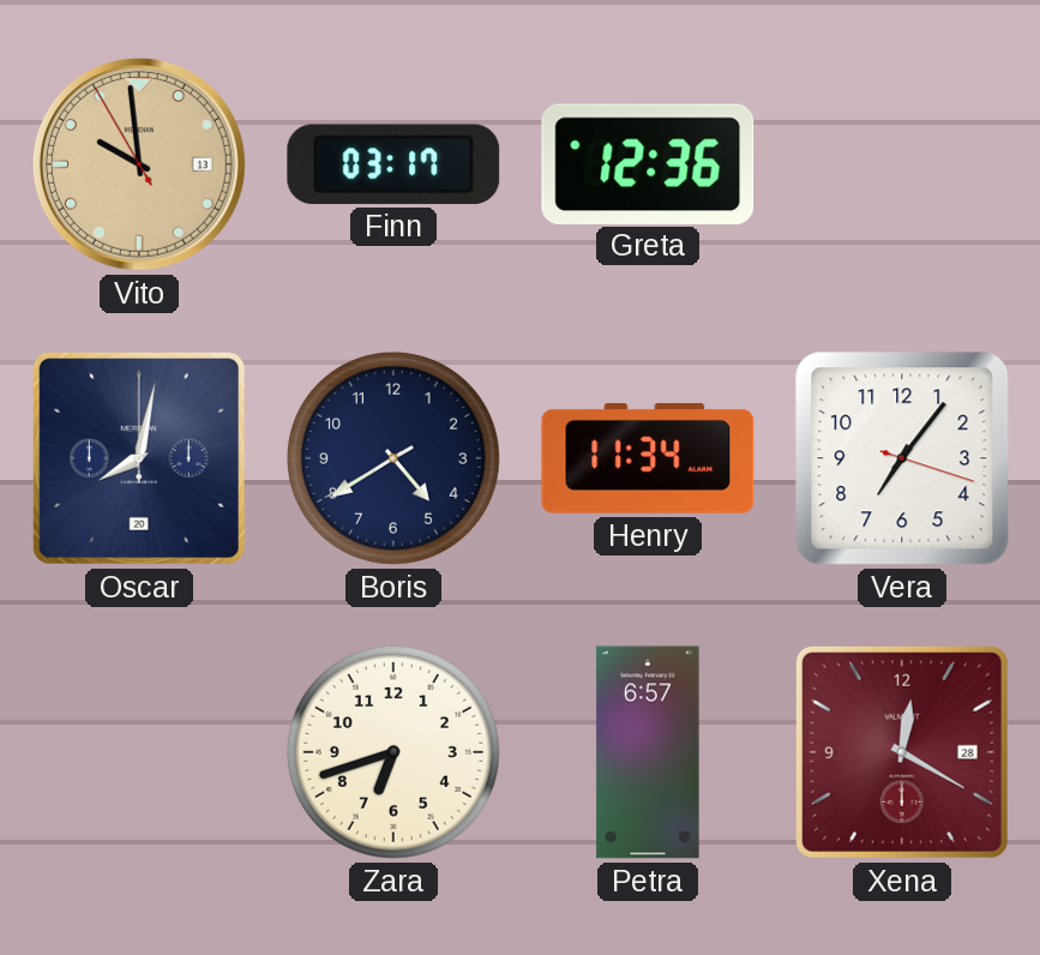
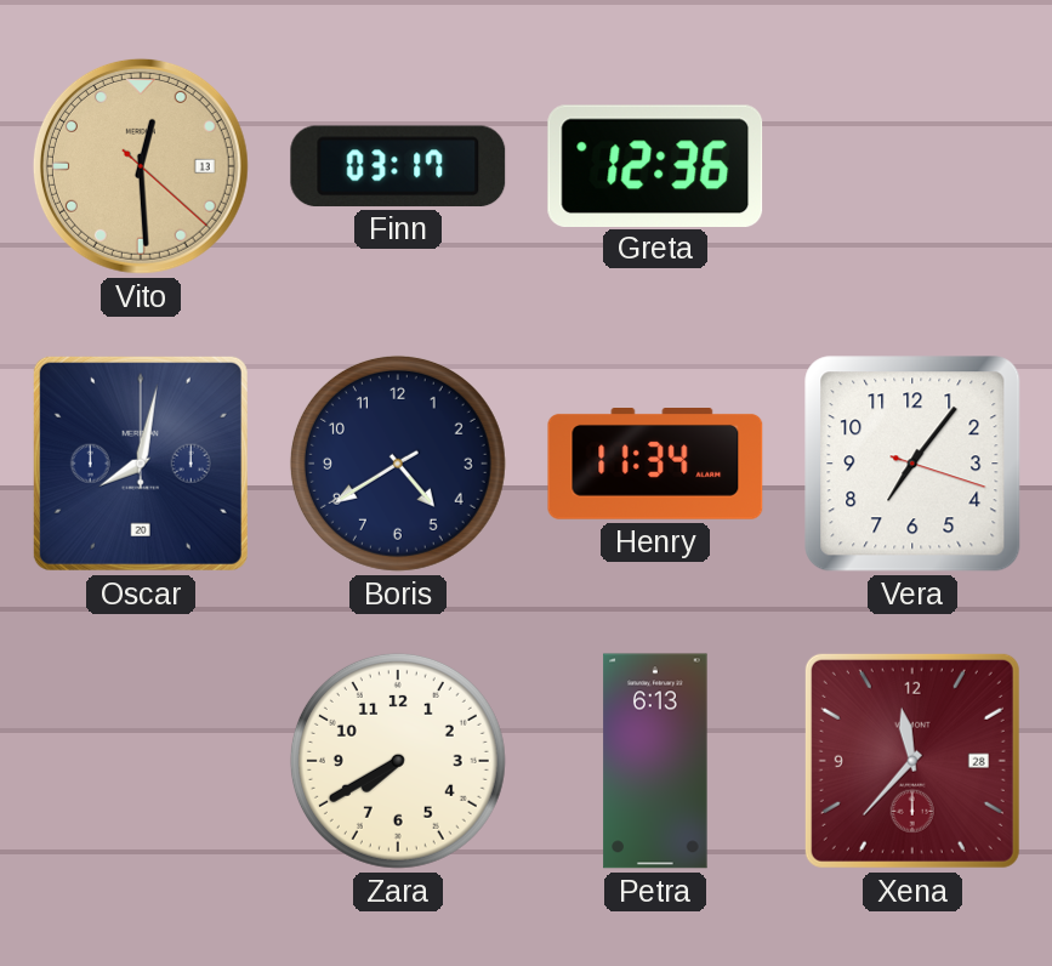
Vito: 9:58 -> 12:29 (141, 166)
Zara: 6:42 -> 7:40 (398, 761)
Petra: 6:57 -> 6:13 (655, 761)
Xena: 12:20 -> 11:37 (912, 761)
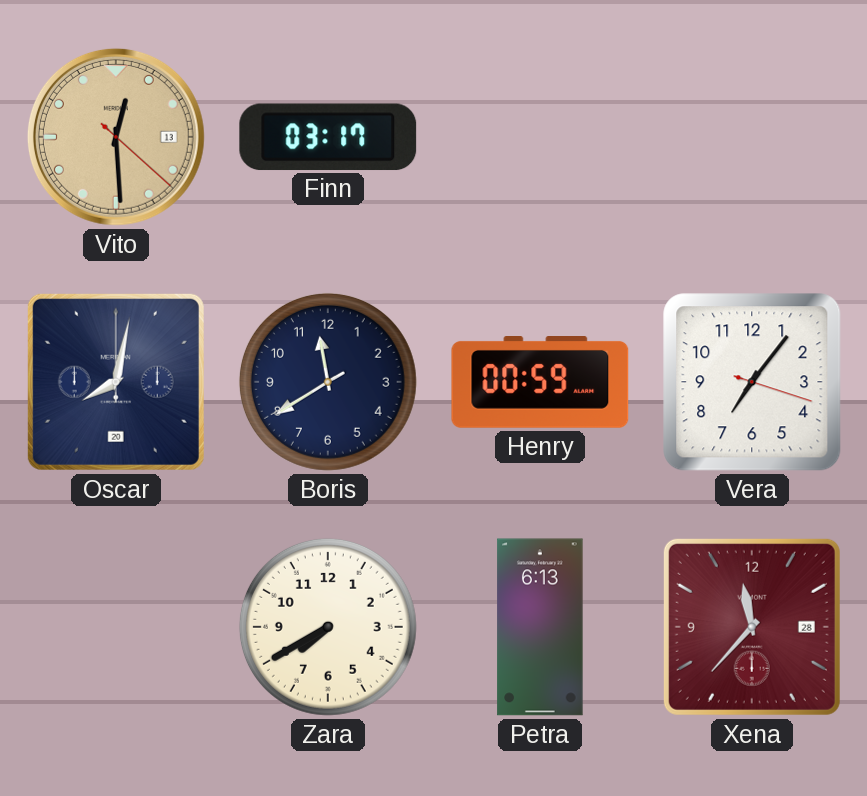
Greta: 12:36 -> none (655, 165)
Boris: 4:39 -> 11:39 (328, 382)
Henry: 11:34 -> 00:59 (540, 383)
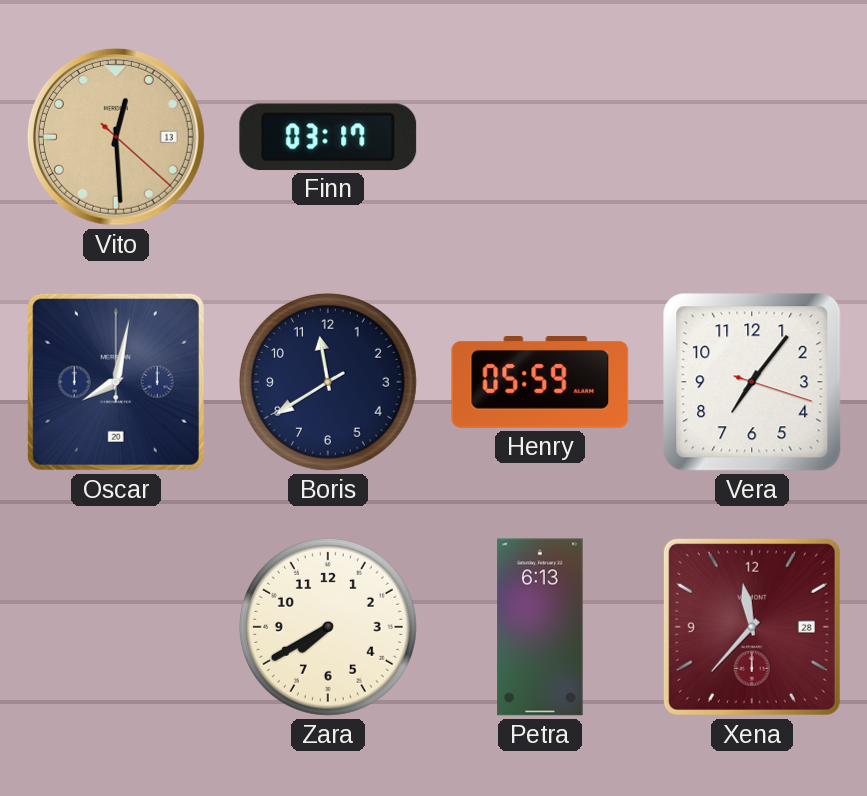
Henry: 00:59 -> 05:59 (540, 383)
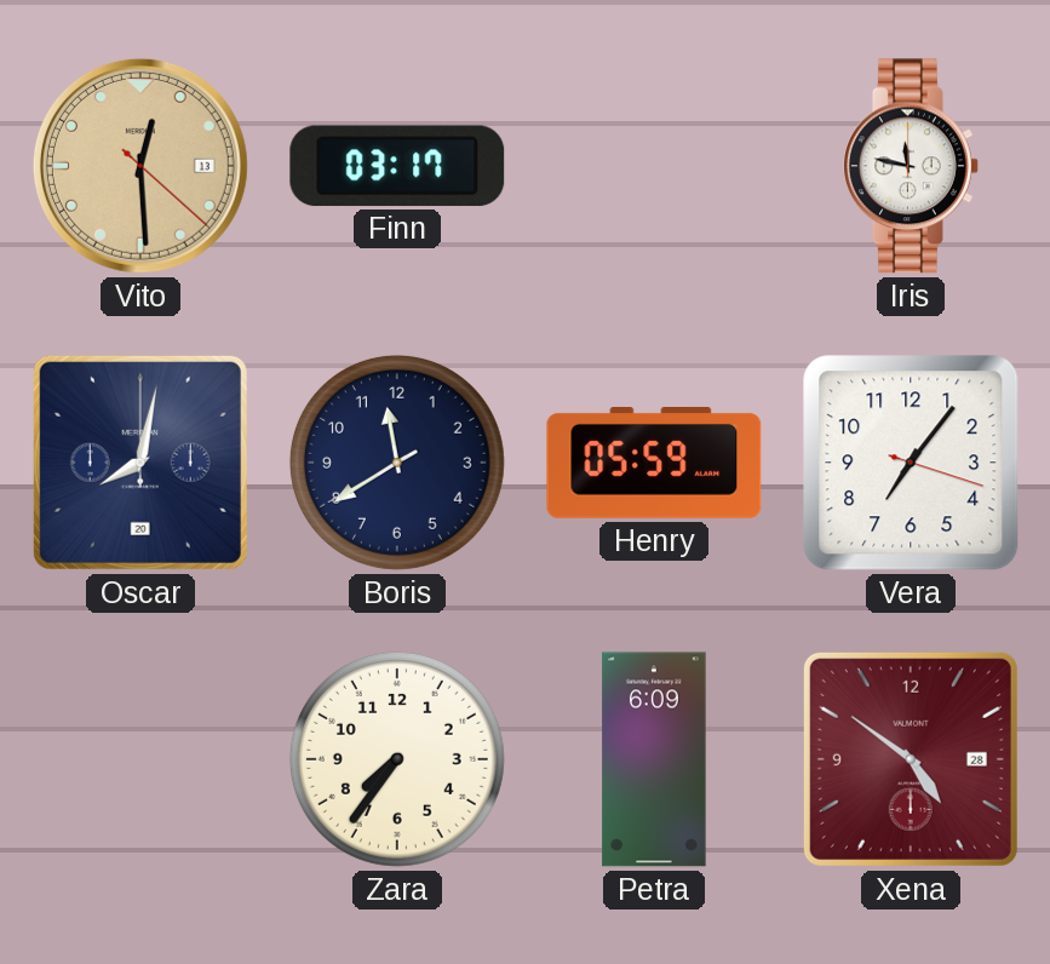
Iris: none -> 11:47 (912, 166)
Zara: 7:40 -> 7:36 (397, 759)
Petra: 6:13 -> 6:09 (654, 759)
Xena: 11:37 -> 4:51 (911, 759)
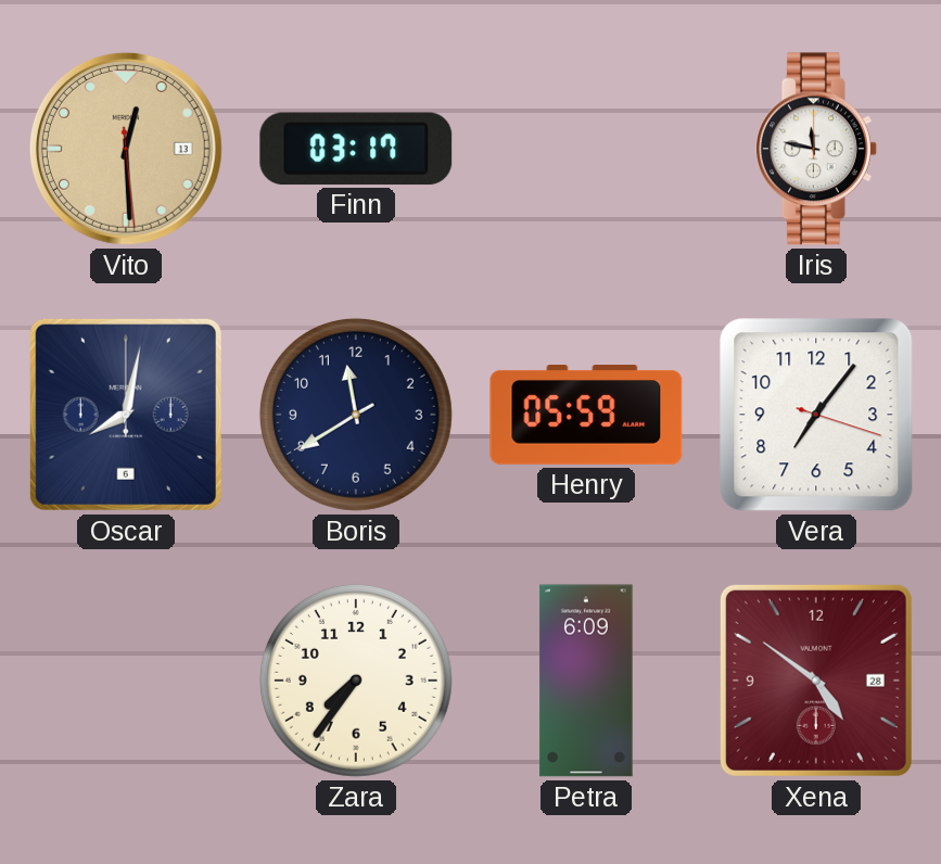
Vito: 12:29:22 -> 12:29:29 (126, 149)
Oscar date: 20 -> 6 (126, 415)
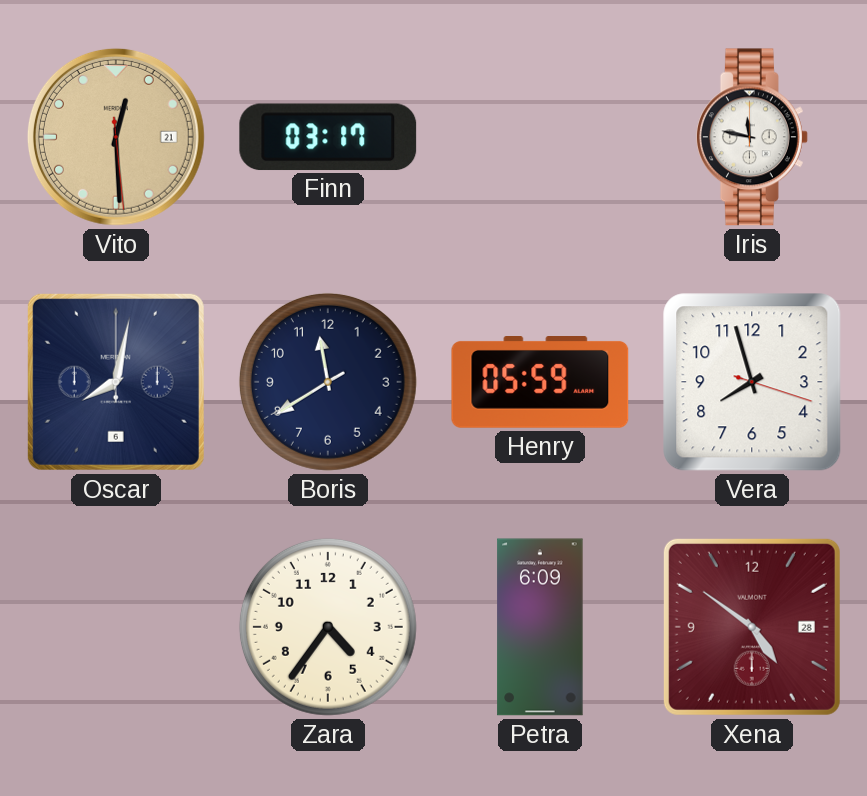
Vito date: 13 -> 21 (116, 137)
Vera: 7:06 -> 7:57 (752, 382)
Zara: 7:36 -> 4:36 (328, 627)
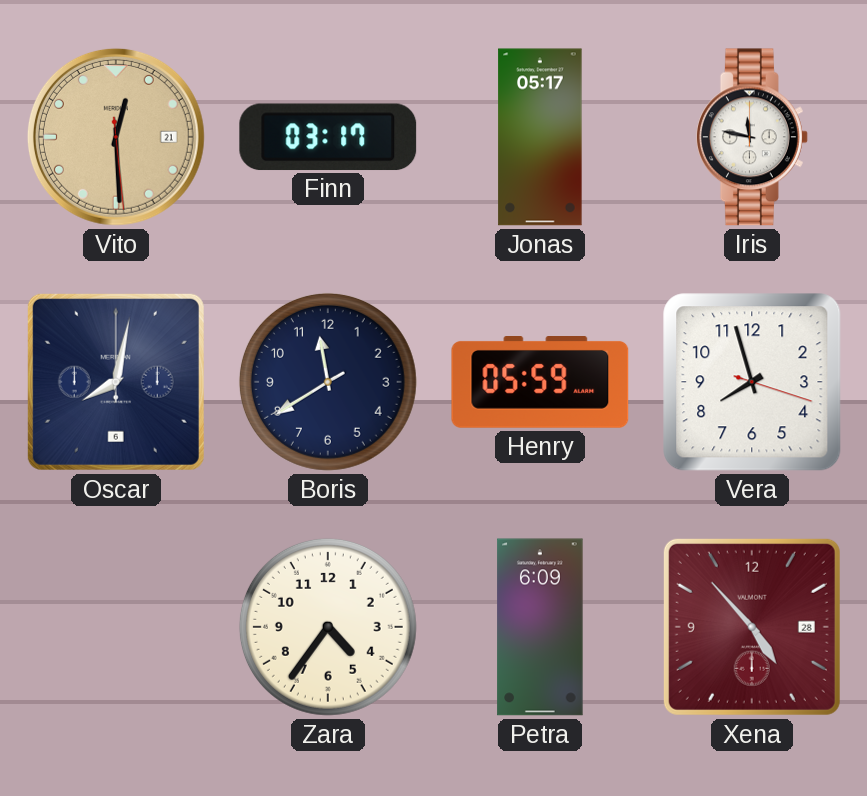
Jonas: none -> 05:17 (540, 137)
Xena: 4:51 -> 4:53 (752, 627)
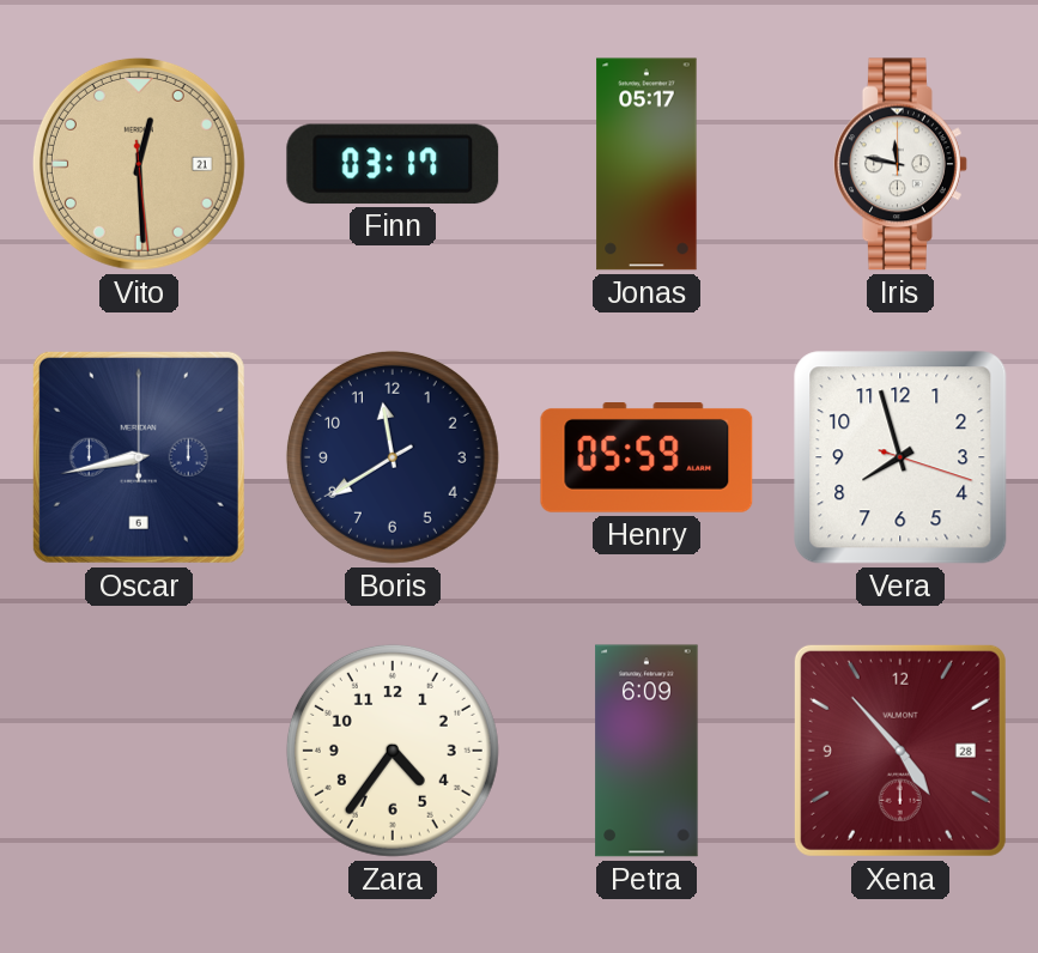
Oscar: 8:02 -> 8:43 (139, 457)
